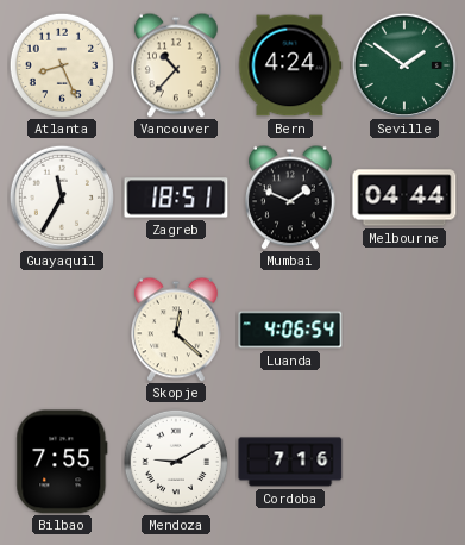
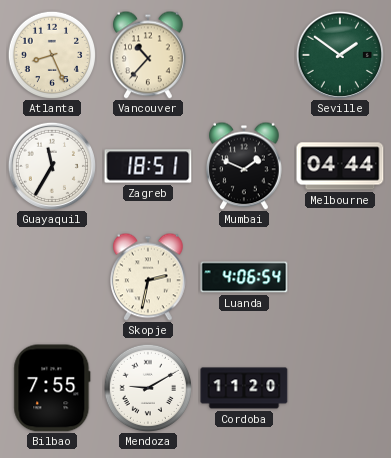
Bern: 4:24 -> none (290, 65)
Skopje: 12:22 -> 2:32 (149, 277)
Cordoba: 7:16 -> 11:20 (244, 388)
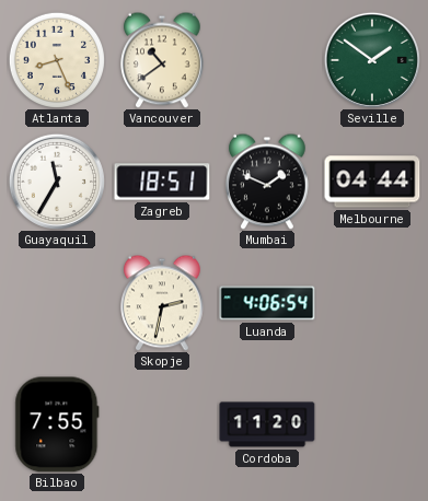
Vancouver: 10:37 -> 10:39 (163, 60)
Mendoza: 9:10 -> none (147, 387)
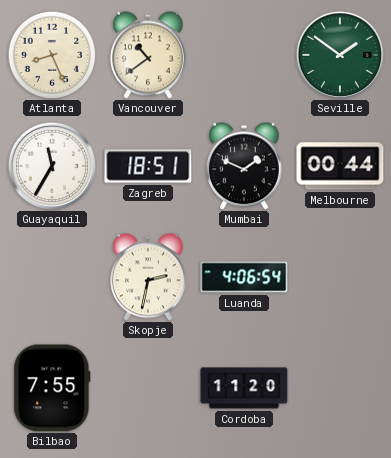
Melbourne: 04:44 -> 00:44 (340, 166)
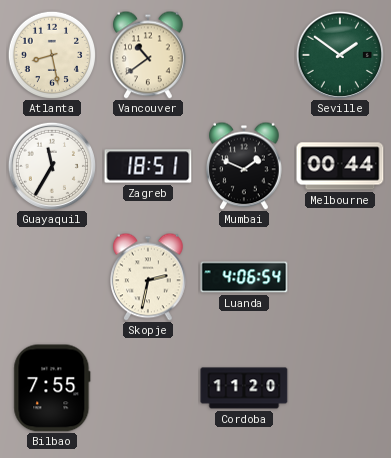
Atlanta: 8:26 -> 8:28 (51, 54)
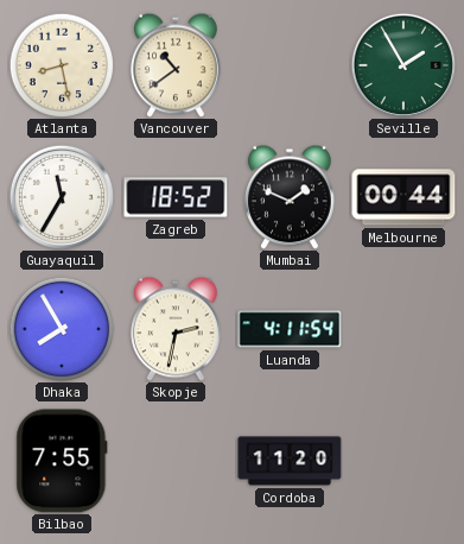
Seville: 1:51 -> 1:55 (403, 65)
Zagreb: 18:51 -> 18:52 (176, 197)
Dhaka: none -> 7:55 (61, 328)
Luanda: 4:06 -> 4:11 (290, 329)
